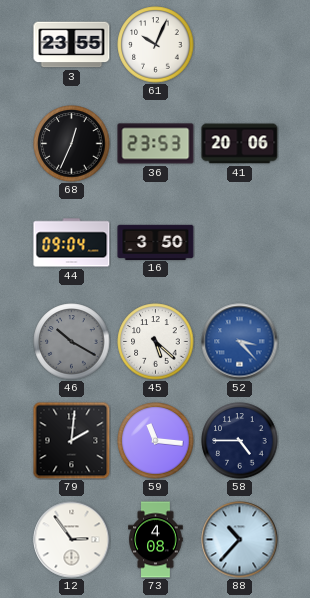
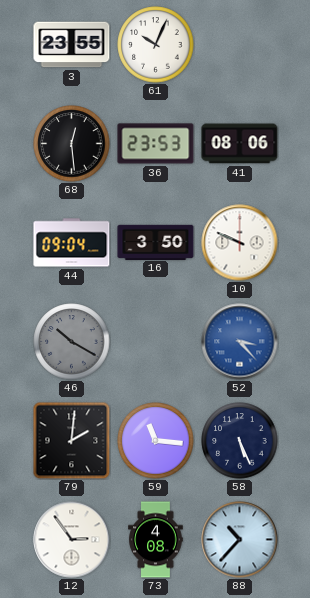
68: 12:34 -> 12:29 (72, 144)
41: 20:06 -> 08:06 (240, 144)
10: none -> 9:49 (240, 243)
45: 5:22 -> none (156, 342)
58: 4:45 -> 5:26 (240, 441)
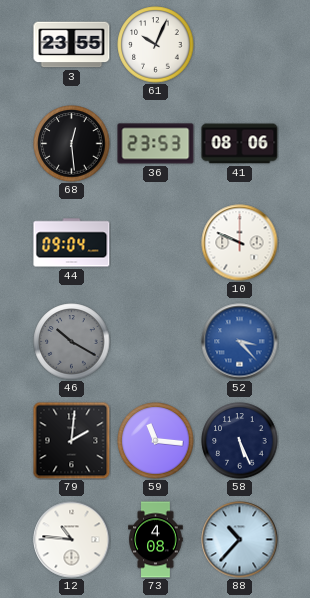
16: 3:50 -> none (156, 242)
12: 2:54 -> 10:46 (72, 540)
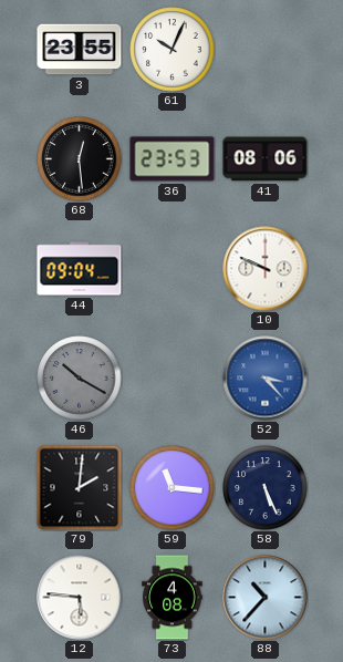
12: 10:46 -> 5:46 (80, 598)
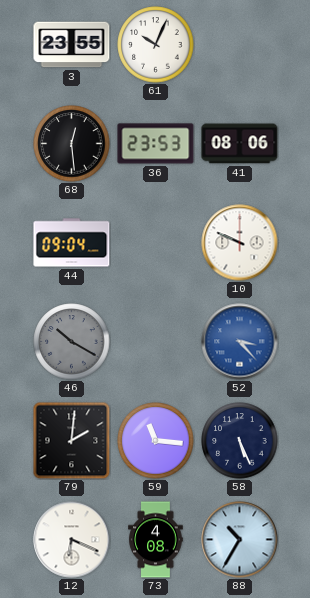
12: 5:46 -> 6:19 (72, 540)
88: 10:37 -> 10:35 (240, 540)
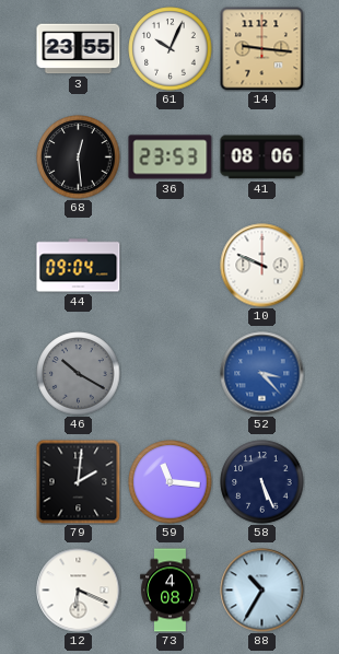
14: none -> 9:16 (262, 49)
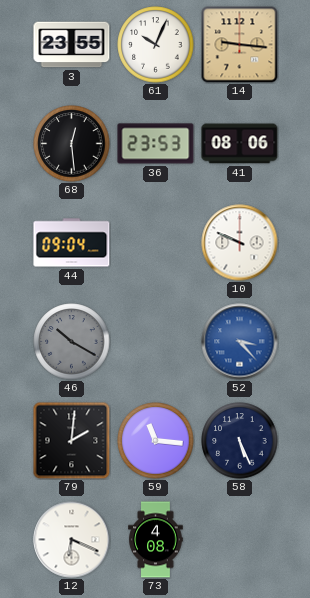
88: 10:35 -> none (262, 591)
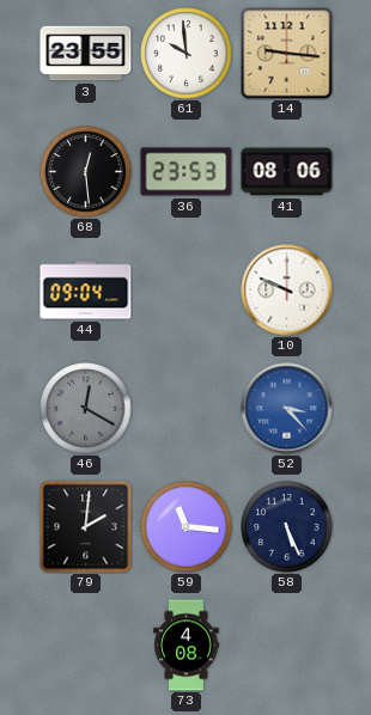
61: 10:04 -> 9:59 (187, 54)
46: 10:20 -> 12:20 (86, 409)
12: 6:19 -> none (72, 540)
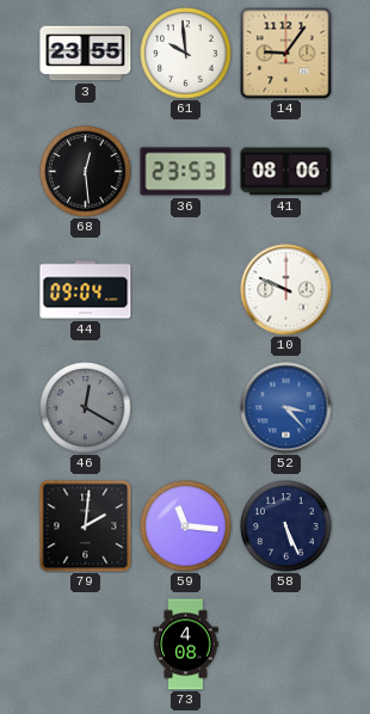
14: 9:16 -> 9:06 (286, 54)
